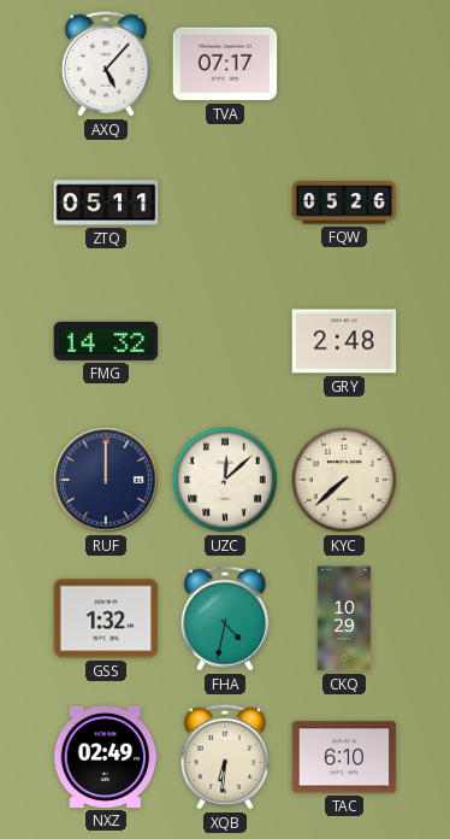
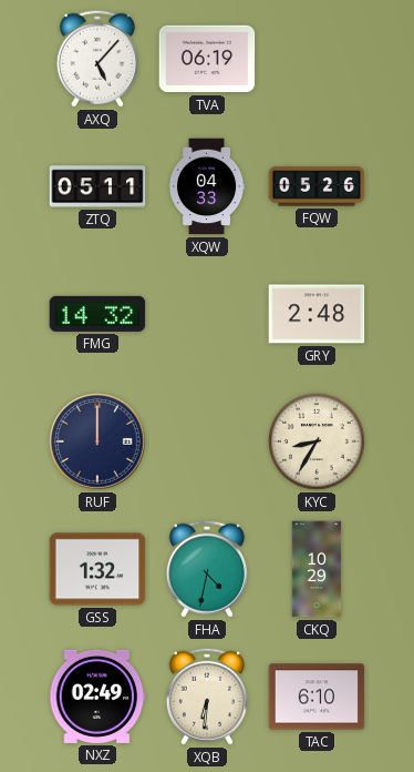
TVA: 07:17 -> 06:19 (207, 59)
XQW: none -> 04:33 (207, 186)
UZC: 12:08 -> none (225, 480)
KYC: 7:38 -> 8:35 (317, 441)
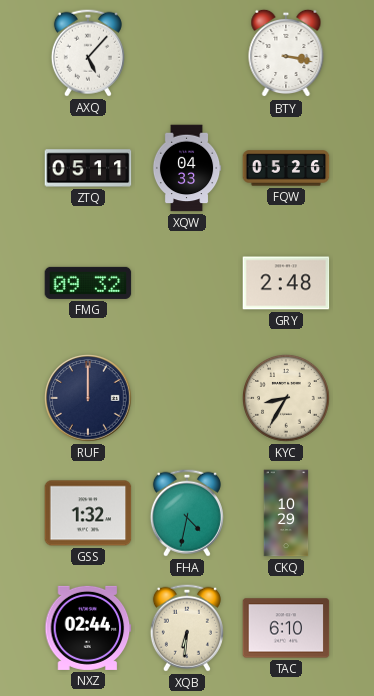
TVA: 06:19 -> none (207, 59)
BTY: none -> 3:17 (286, 53)
FMG: 14:32 -> 09:32 (88, 283)
NXZ: 02:49 -> 02:44 (88, 628)
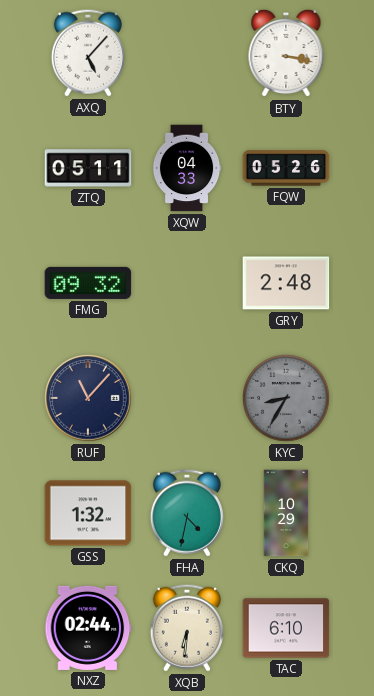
RUF: 12:00 -> 11:07 (88, 398)
KYC dial: cream -> grey (286, 398)
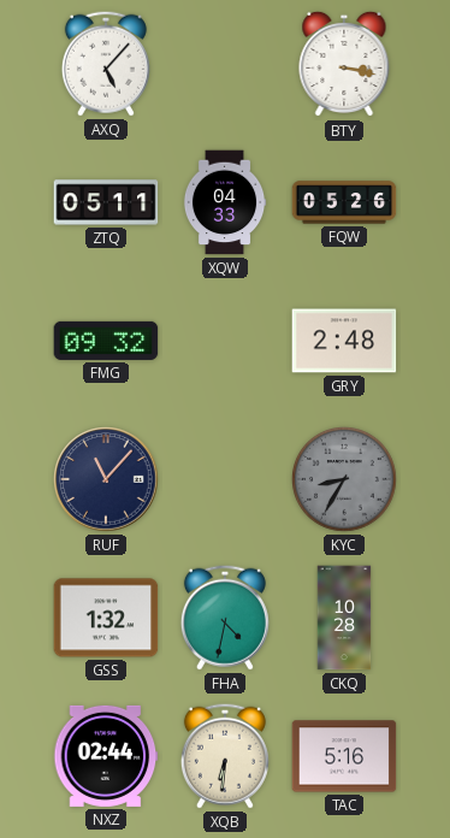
CKQ: 10:29 -> 10:28 (344, 618)
TAC: 6:10 -> 5:16 (344, 756)
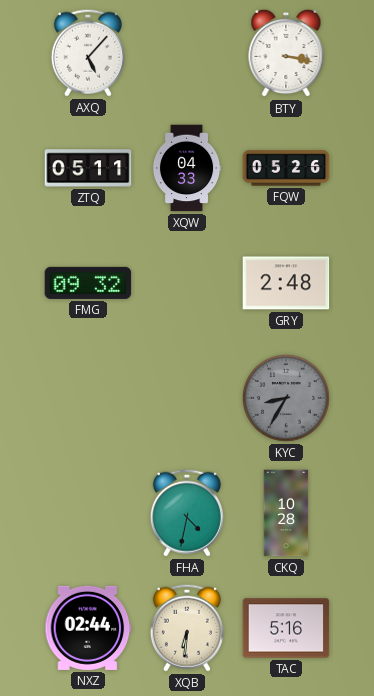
RUF: 11:07 -> none (106, 479)
GSS: 1:32 -> none (106, 618)
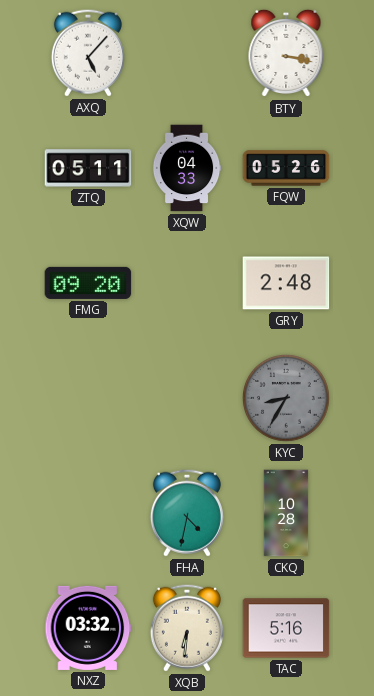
FMG: 09:32 -> 09:20 (88, 283)
NXZ: 02:44 -> 03:32 (88, 628)
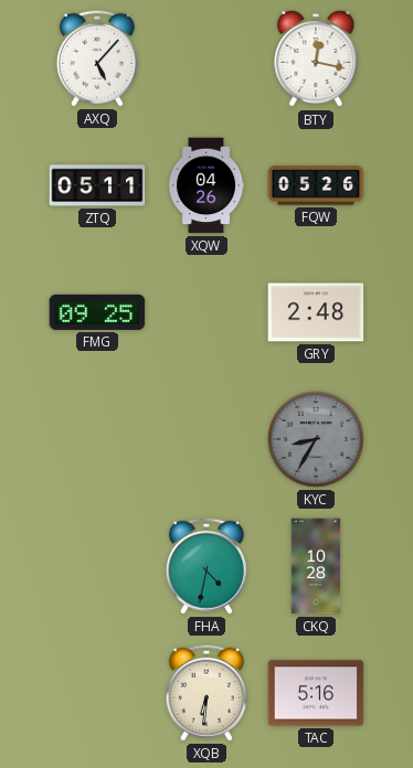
BTY: 3:17 -> 12:17 (316, 58)
XQW: 04:33 -> 04:26 (206, 185)
FMG: 09:20 -> 09:25 (97, 312)
NXZ: 03:32 -> none (88, 628)
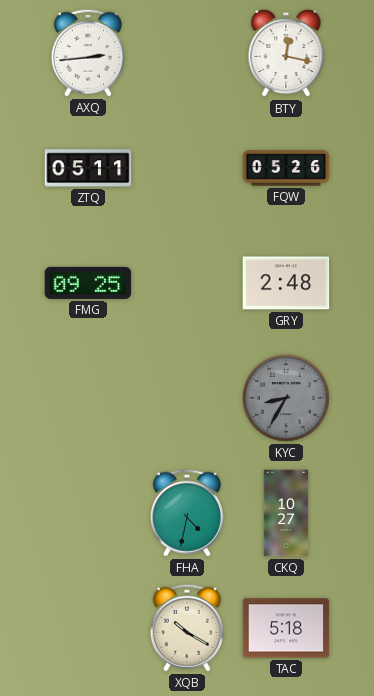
AXQ: 5:07 -> 2:44 (88, 53)
XQW: 04:26 -> none (206, 185)
CKQ: 10:28 -> 10:27 (286, 513)
XQB: 6:31 -> 10:20 (187, 628)
TAC: 5:16 -> 5:18 (286, 628)
